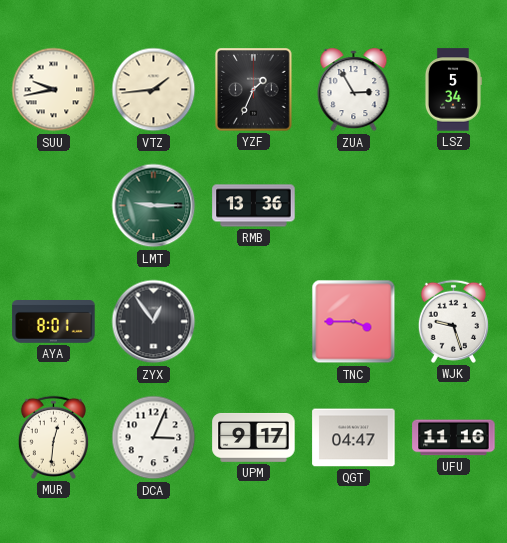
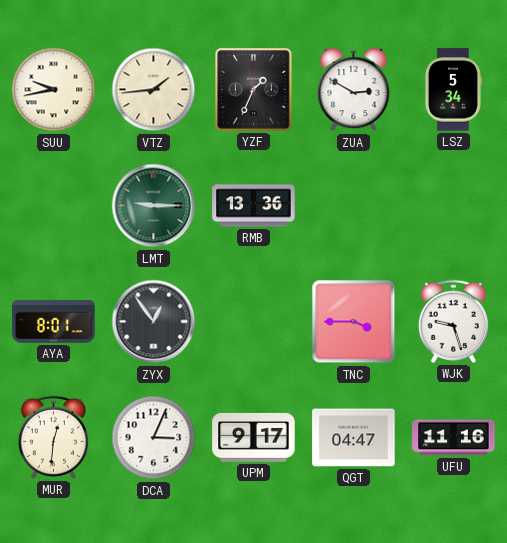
ZUA: 2:55 -> 2:50 (354, 90)
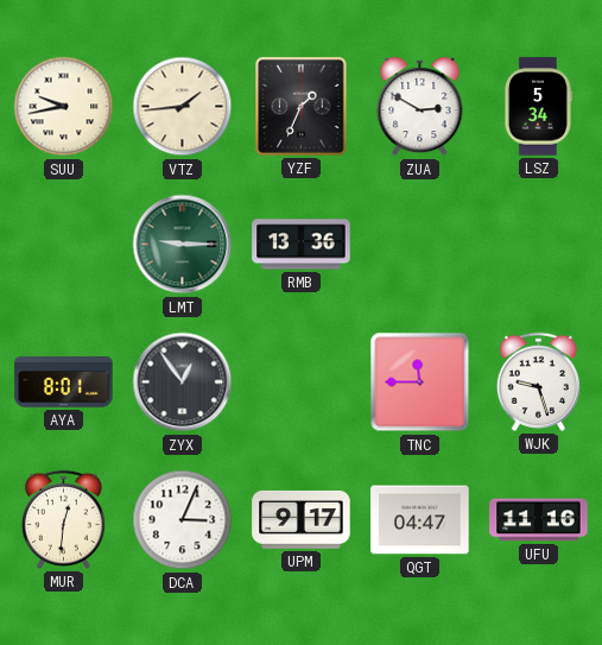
TNC: 3:45 -> 11:45 (420, 382)
